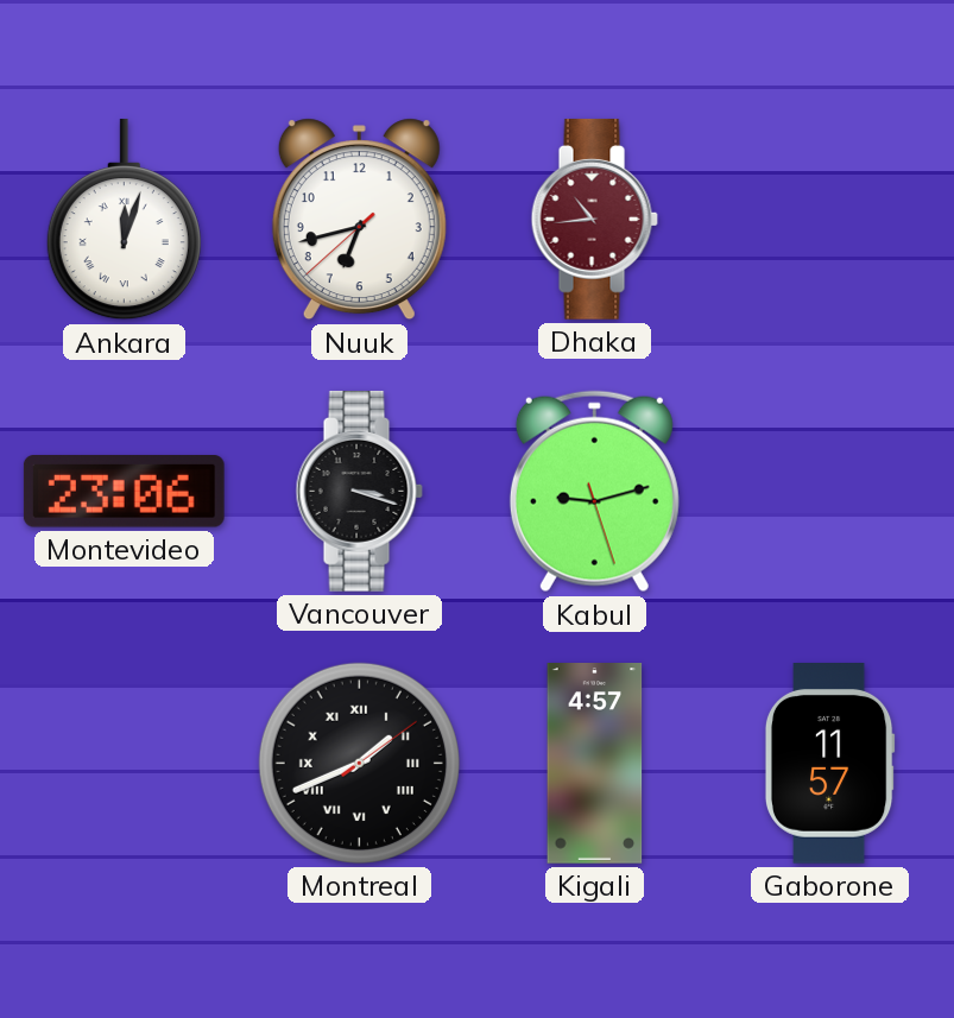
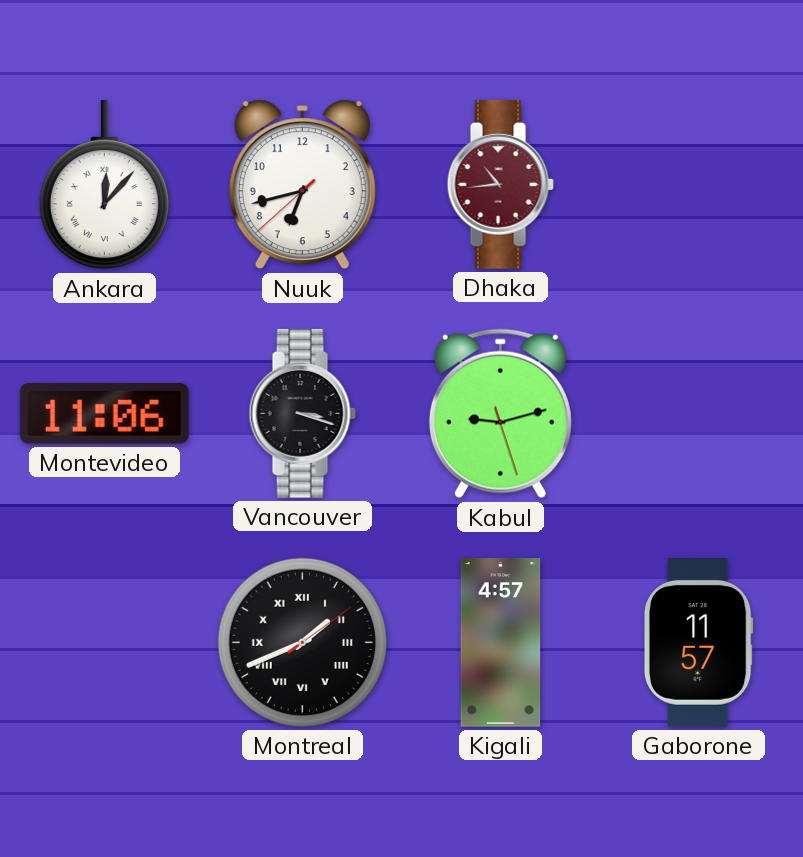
Ankara: 12:03 -> 12:07 (104, 185)
Montevideo: 23:06 -> 11:06 (104, 414)
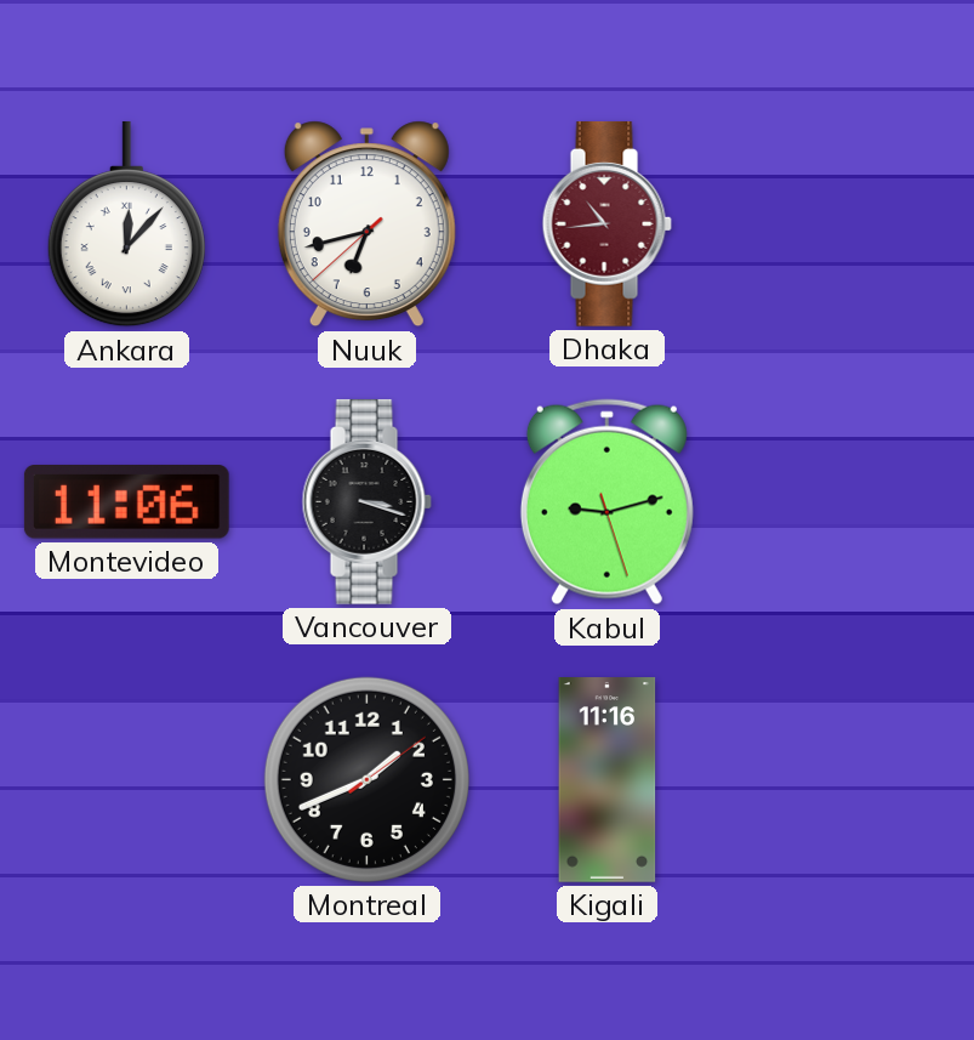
Montreal numerals: Roman -> Arabic (366, 779)
Kigali: 4:57 -> 11:16 (608, 780)
Gaborone: 11:57 -> none (698, 643)
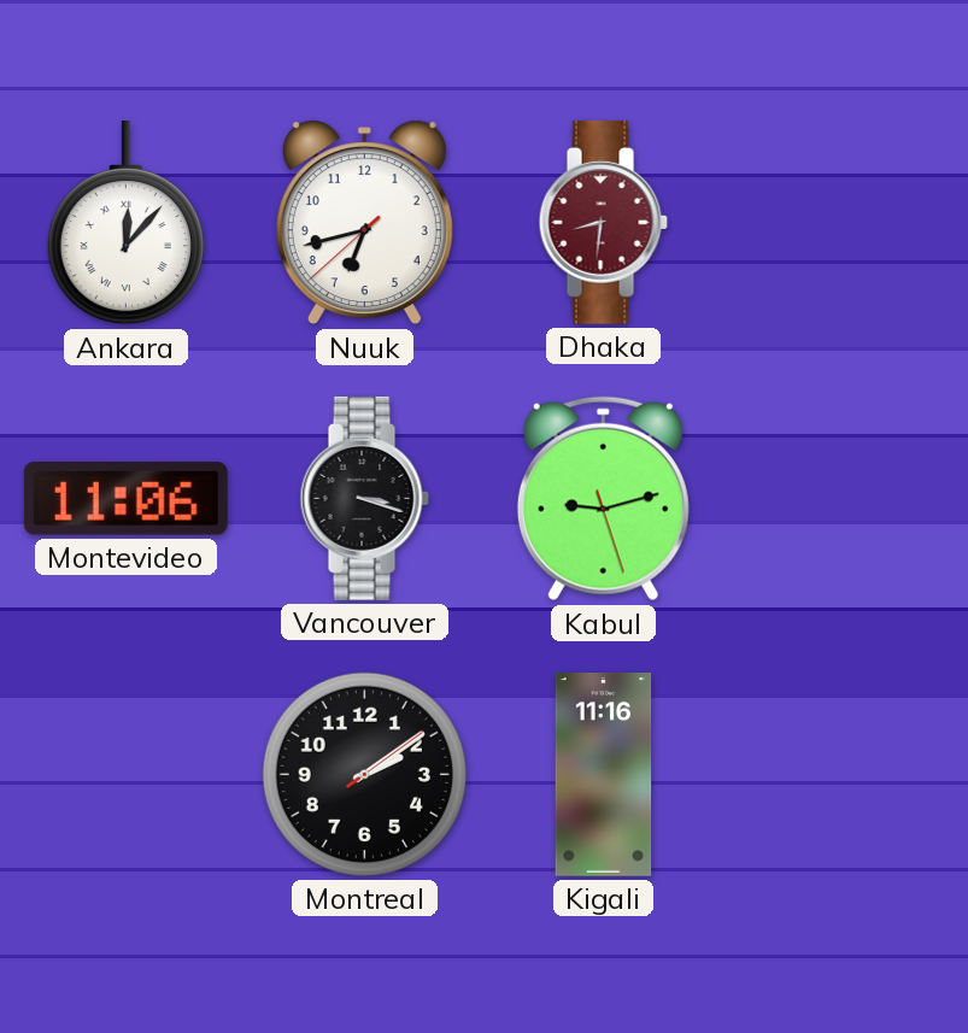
Dhaka: 10:44 -> 8:31 (603, 223)
Montreal: 1:41 -> 2:09 (364, 774)
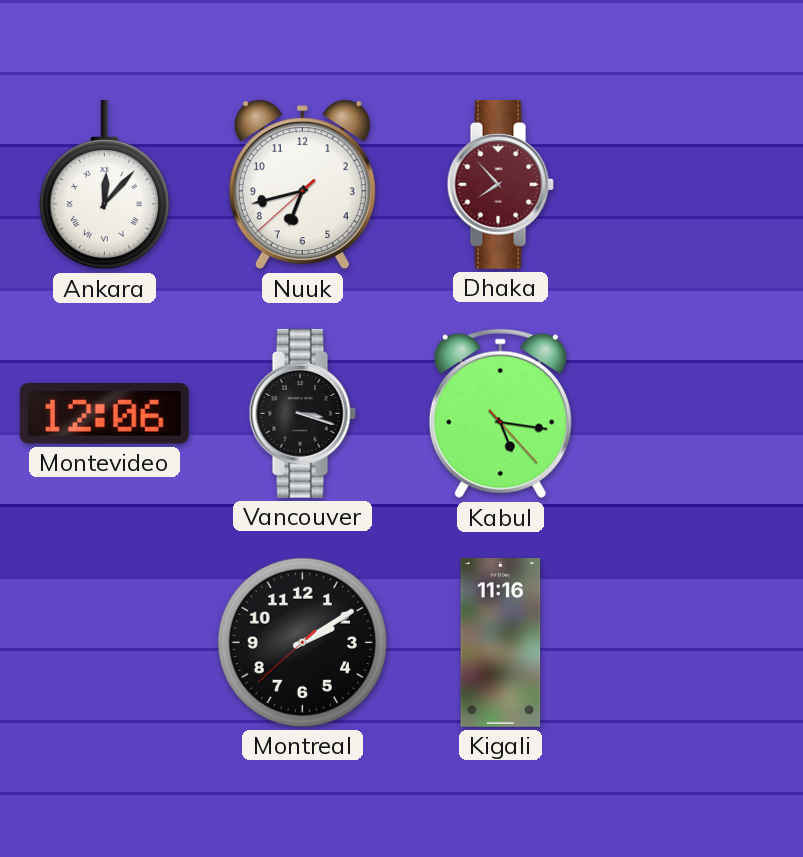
Dhaka: 8:31 -> 7:53 (500, 185)
Montevideo: 11:06 -> 12:06 (104, 414)
Kabul: 9:12 -> 5:16 (500, 414)
Montreal: 2:09:09 -> 2:09:38 (302, 642)
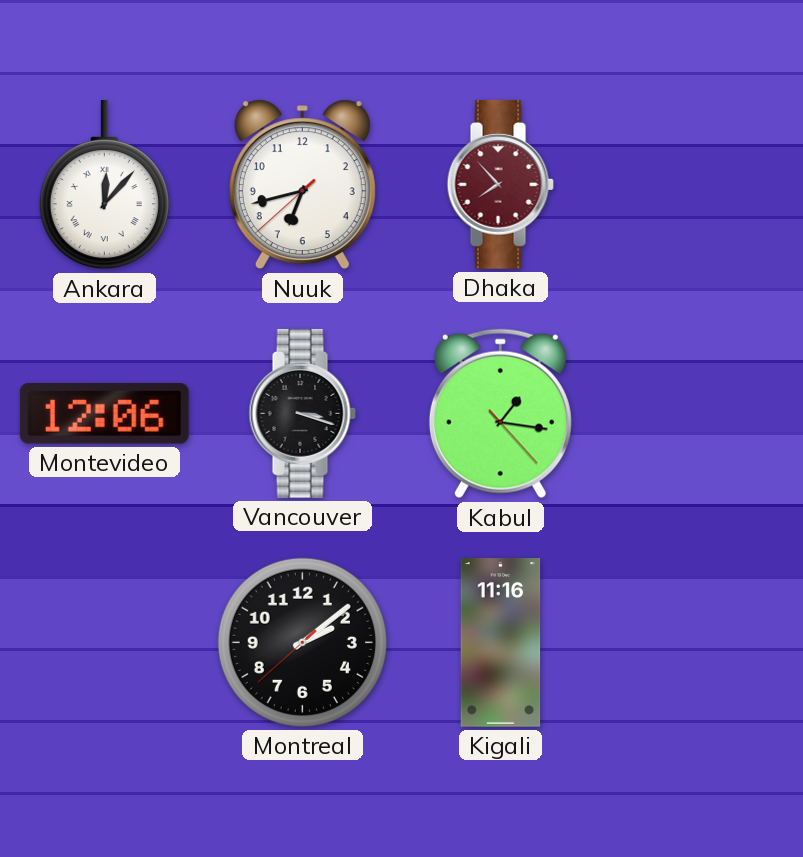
Kabul: 5:16 -> 1:16 (500, 414)
Montreal: 2:09 -> 2:08 (302, 642)
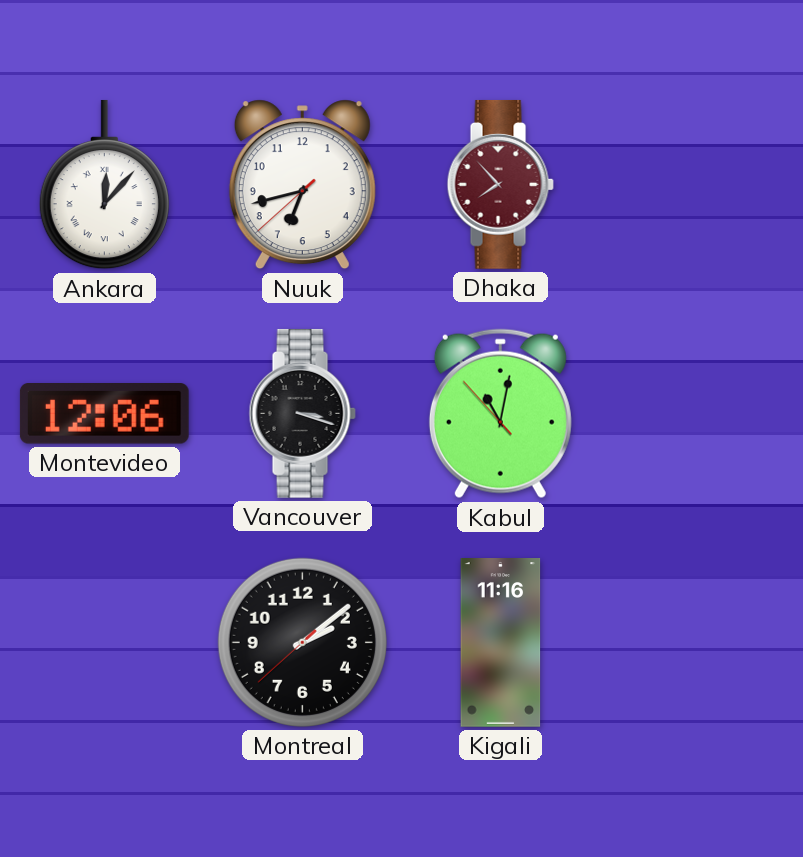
Kabul: 1:16 -> 11:01 (500, 414)
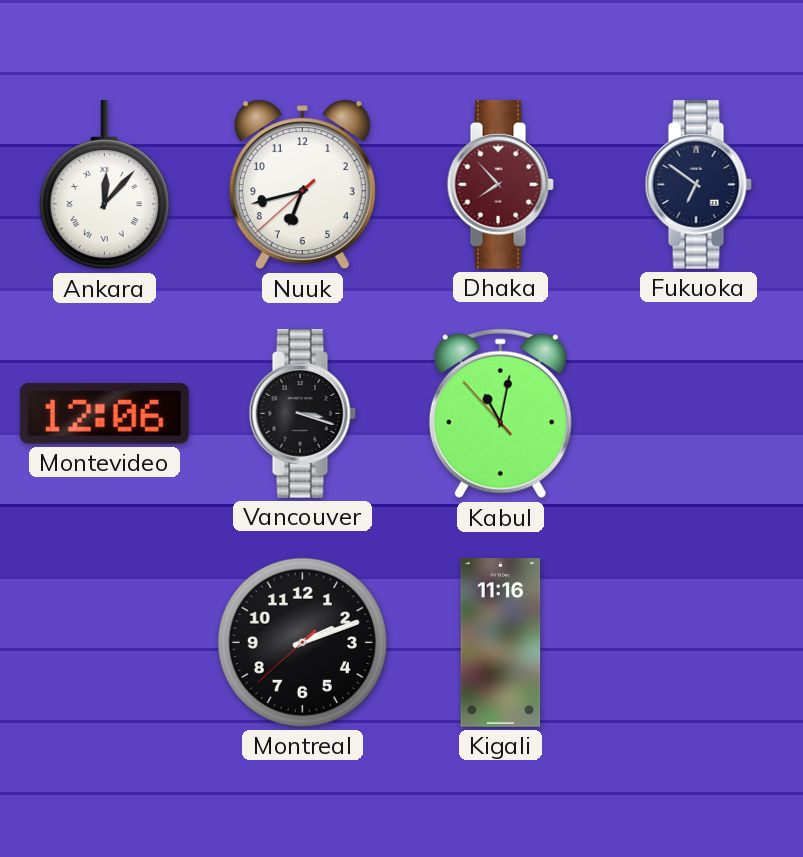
Fukuoka: none -> 6:51 (698, 185)
Montreal: 2:08 -> 2:11 (302, 642)
